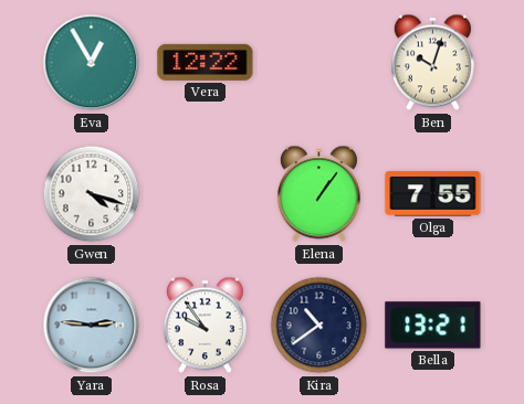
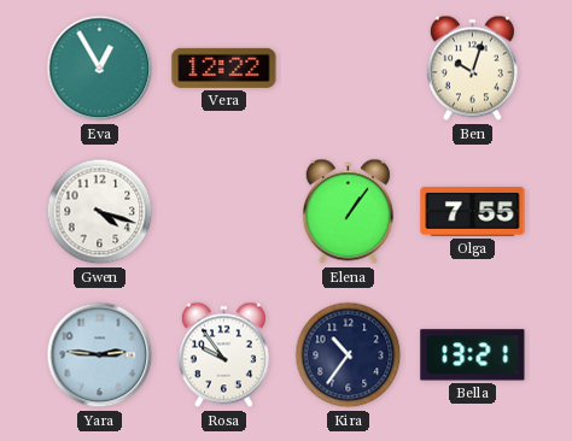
Kira: 10:39 -> 10:36 (349, 355)
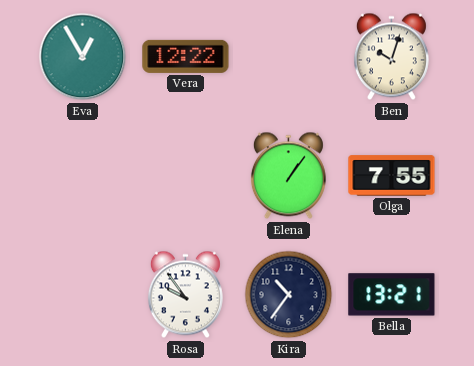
Gwen: 4:18 -> none (100, 212)
Yara: 2:46 -> none (100, 355)
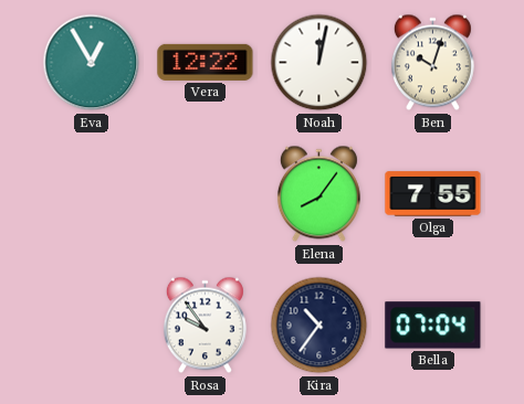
Noah: none -> 12:02 (319, 63)
Elena: 1:06 -> 8:06 (318, 194)
Bella: 13:21 -> 07:04 (433, 326)
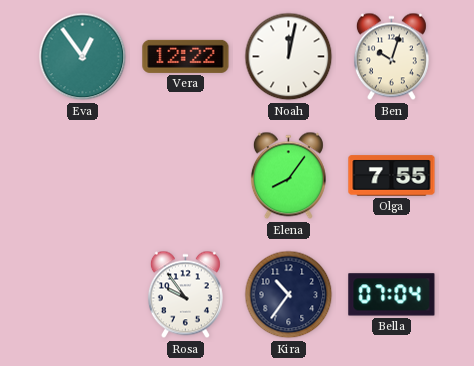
Eva: 12:55 -> 12:54 (83, 57)
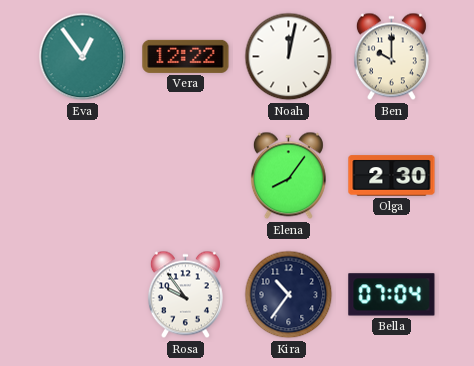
Ben: 10:03 -> 10:00 (391, 57)
Olga: 7:55 -> 2:30 (392, 176)
